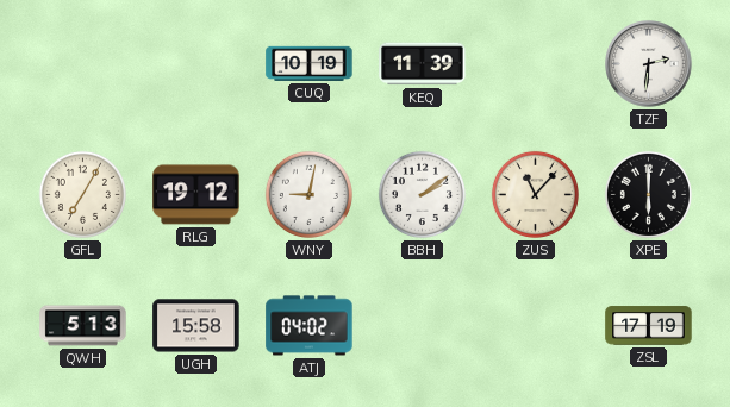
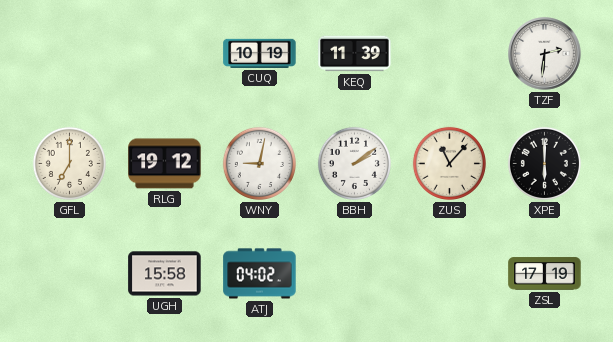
GFL: 7:05 -> 7:00 (69, 163)
QWH: 5:13 -> none (83, 326)
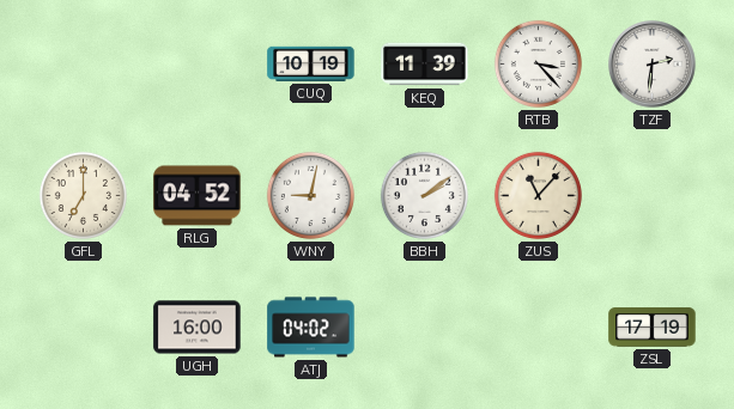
RTB: none -> 3:23 (538, 63)
RLG: 19:12 -> 04:52 (198, 196)
XPE: 6:00 -> none (544, 163)
UGH: 15:58 -> 16:00 (198, 328)
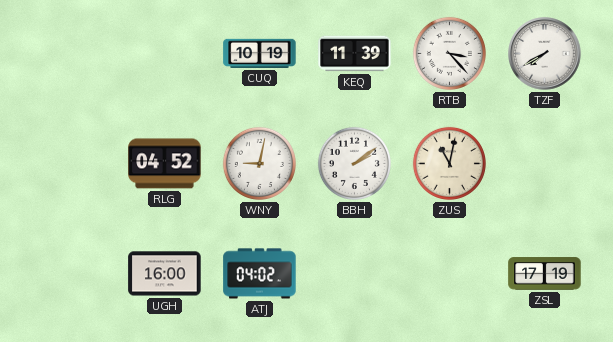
TZF: 2:31 -> 7:40 (545, 54)
GFL: 7:00 -> none (83, 195)
ZUS: 11:07 -> 11:02 (449, 163)
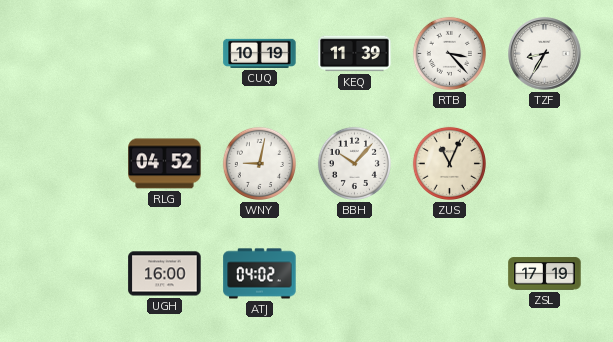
TZF: 7:40 -> 8:35 (545, 54)
BBH: 2:09 -> 10:07 (354, 163)
ZUS: 11:02 -> 11:04 (449, 163)
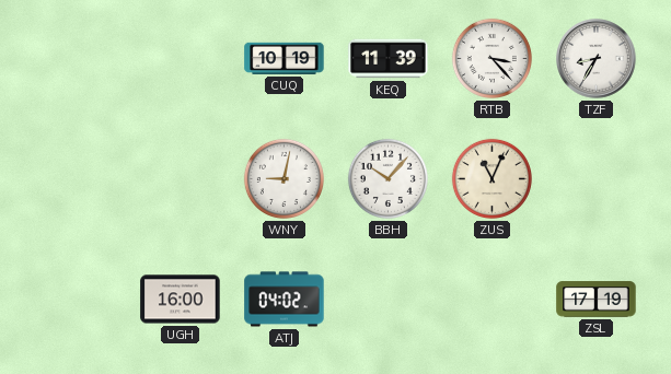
RLG: 04:52 -> none (165, 164)
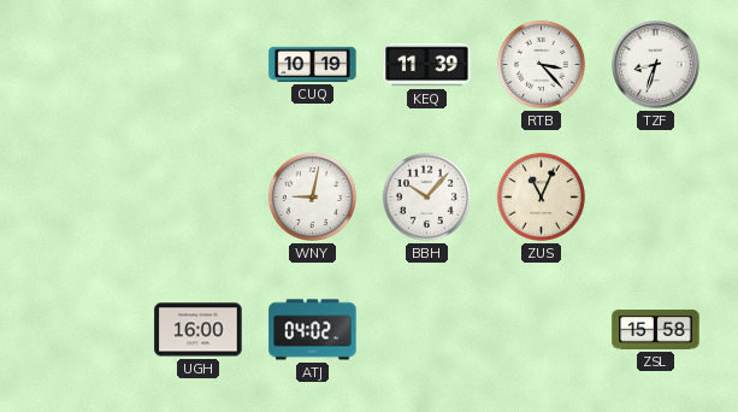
TZF: 8:35 -> 8:33 (656, 65)
ZSL: 17:19 -> 15:58 (656, 330)
